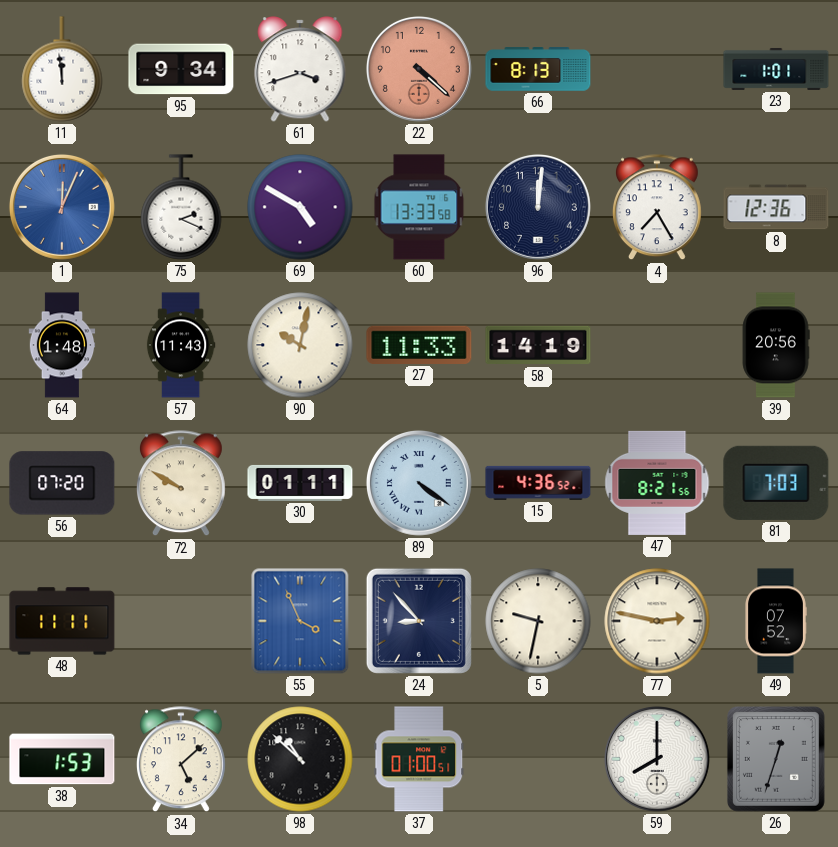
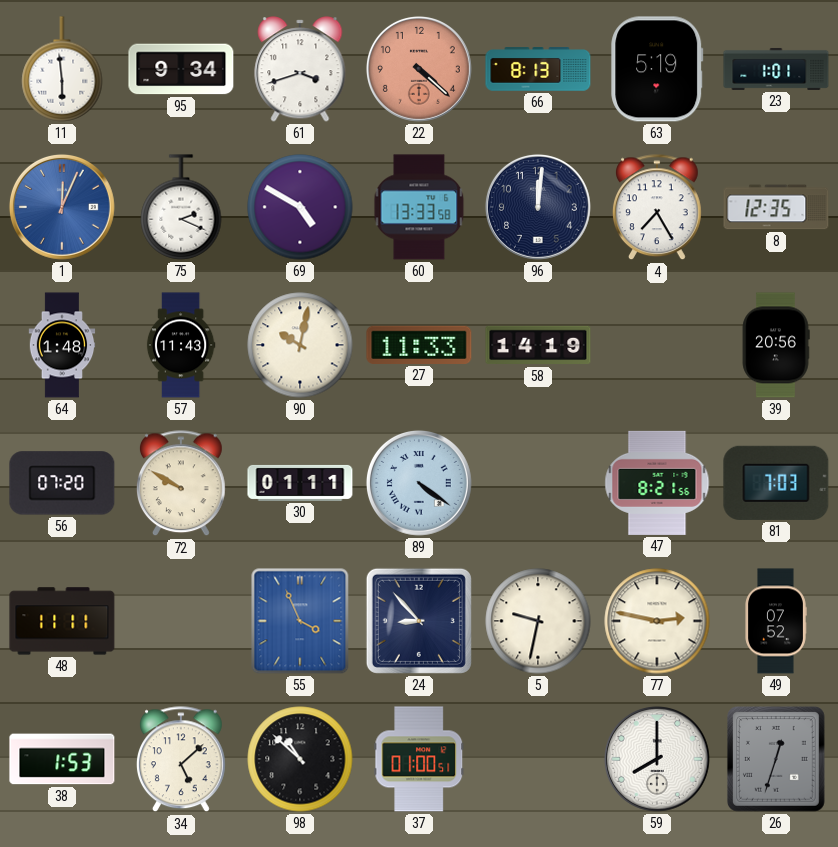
11: 11:59 -> 5:59 (62, 69)
63: none -> 5:19 (657, 69)
8: 12:36 -> 12:35 (776, 207)
15: 4:36 -> none (538, 483)
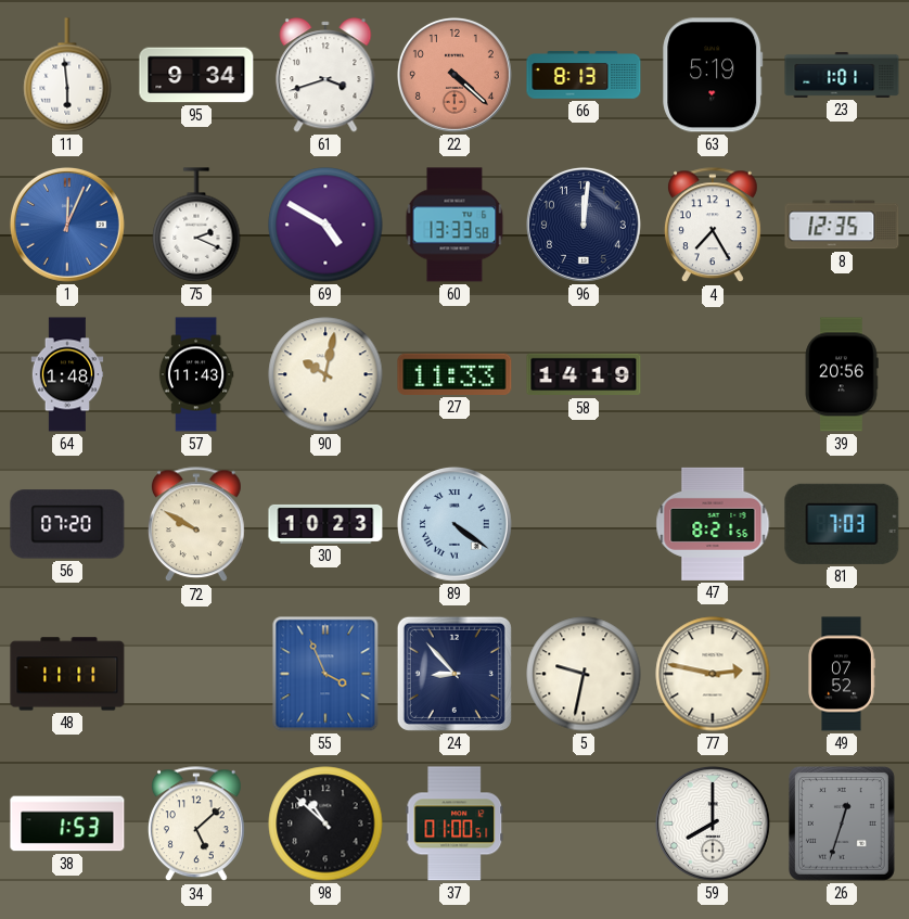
30: 01:11 -> 10:23 (325, 524)
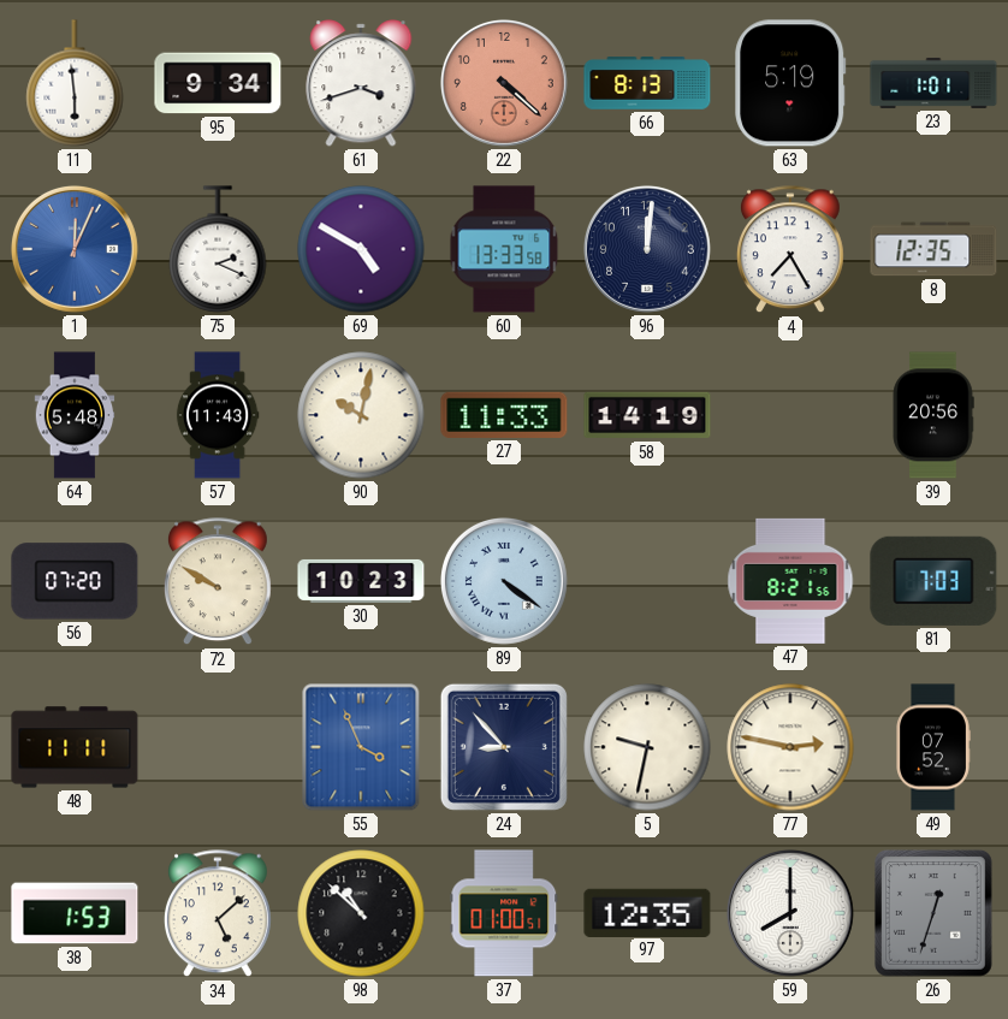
64: 1:48 -> 5:48 (75, 415)
97: none -> 12:35 (647, 912)
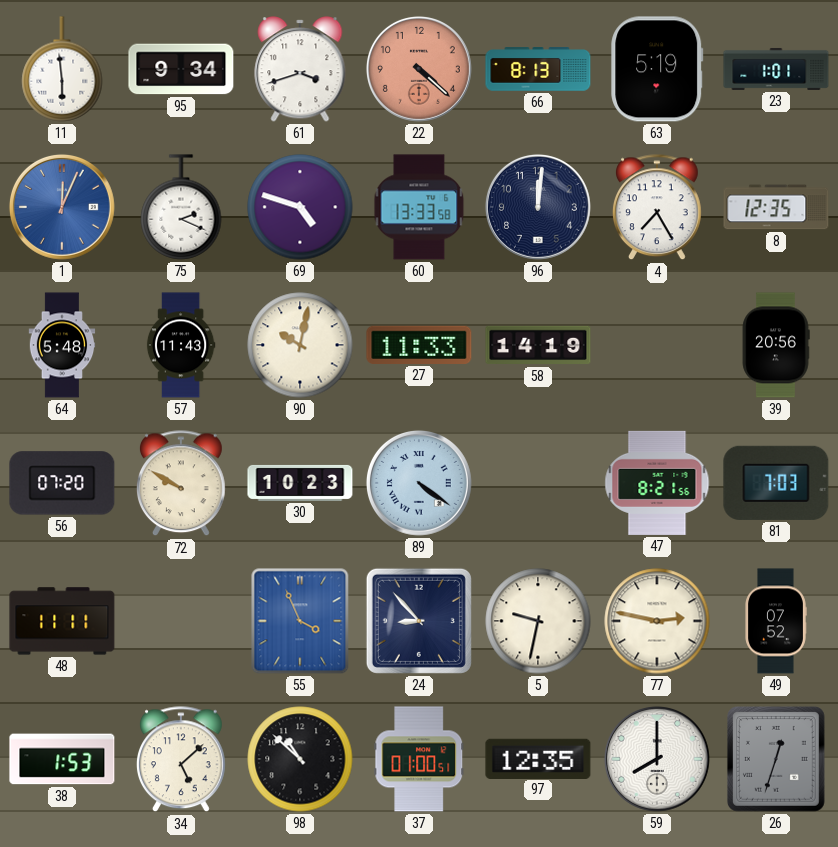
69: 4:50 -> 4:48 (300, 207)
